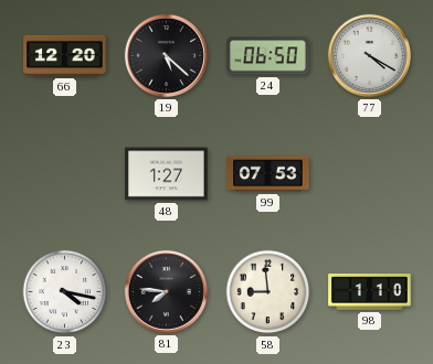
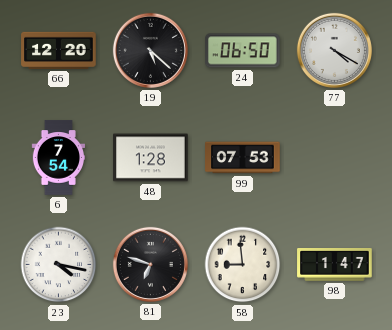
6: none -> 7:54 (58, 158)
48: 1:27 -> 1:28 (151, 158)
81: 7:46 -> 6:48 (150, 264)
98: 1:10 -> 1:47 (335, 265)
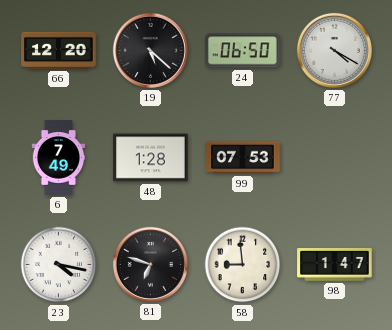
6: 7:54 -> 7:49 (58, 158)
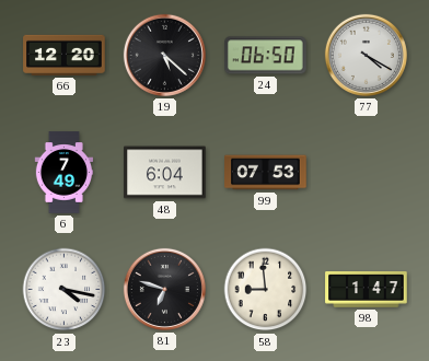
48: 1:28 -> 6:04 (165, 173)
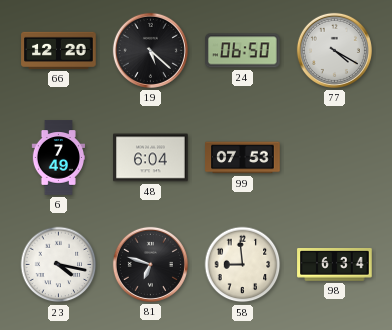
98: 1:47 -> 6:34 (335, 265)
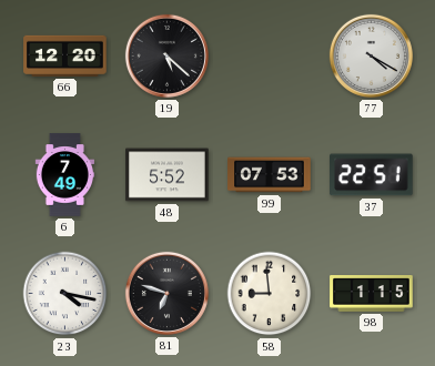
24: 06:50 -> none (243, 51)
48: 6:04 -> 5:52 (168, 175)
37: none -> 22:51 (372, 175)
98: 6:34 -> 1:15 (372, 294)
